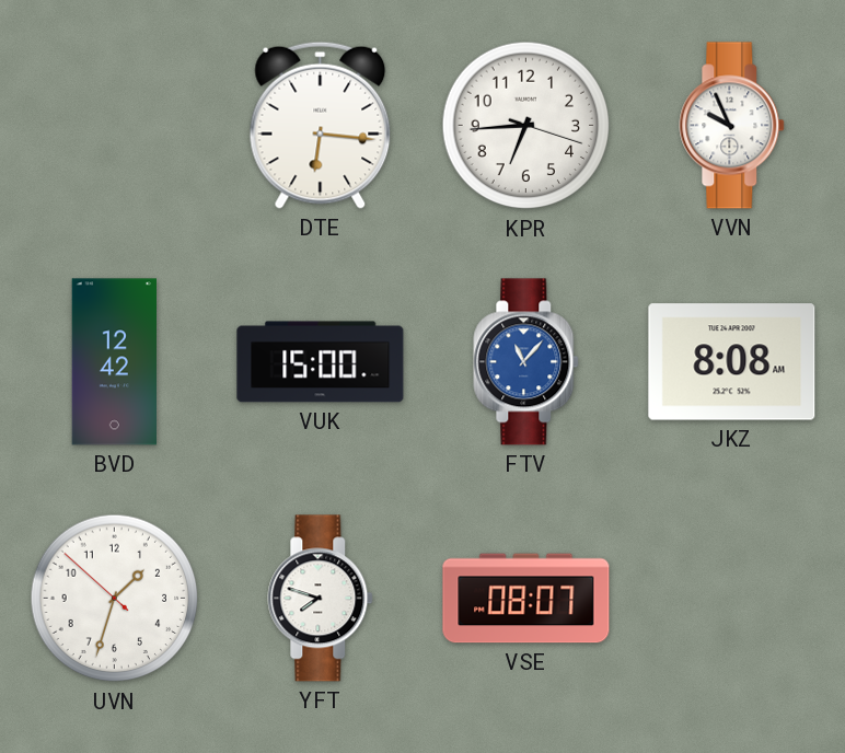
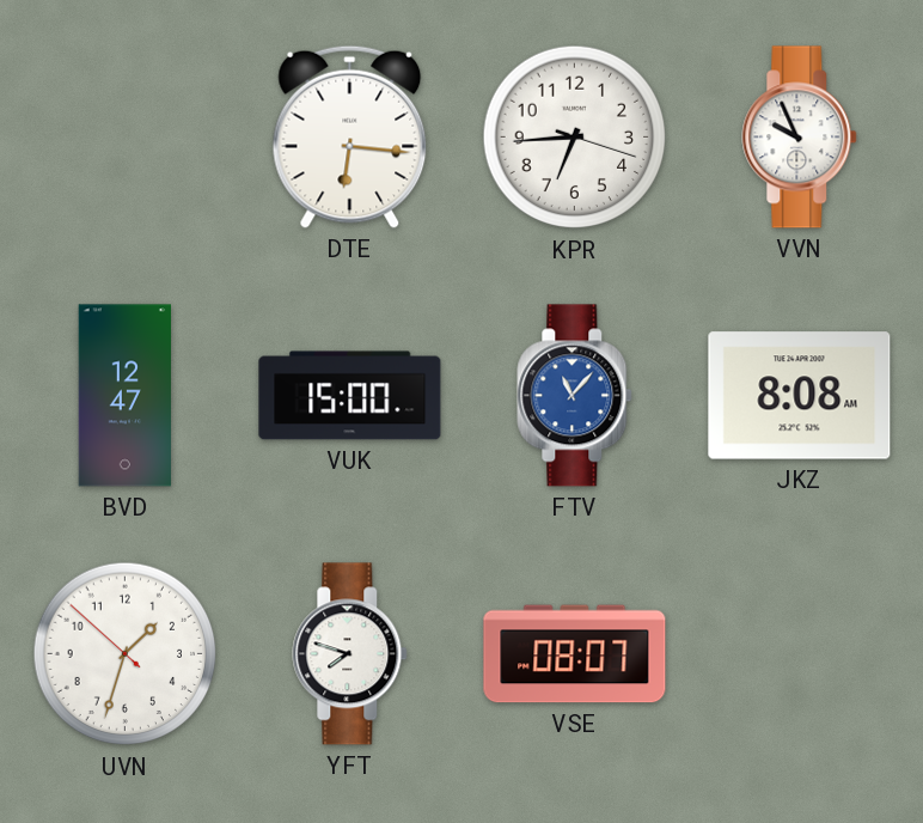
BVD: 12:42 -> 12:47 (124, 396)
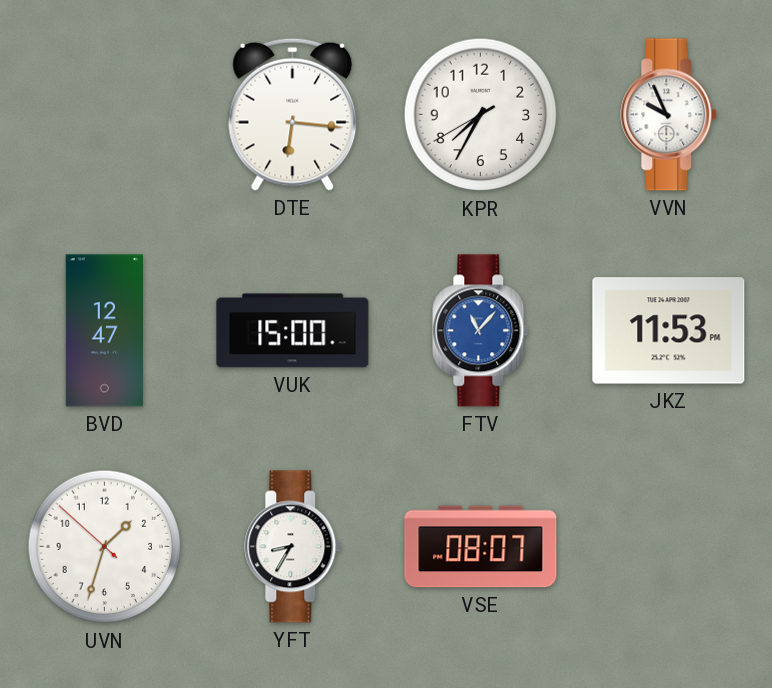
KPR: 6:44 -> 7:34 (481, 115)
JKZ: 8:08 -> 11:53 (669, 331)
YFT: 7:48 -> 8:35 (293, 547)
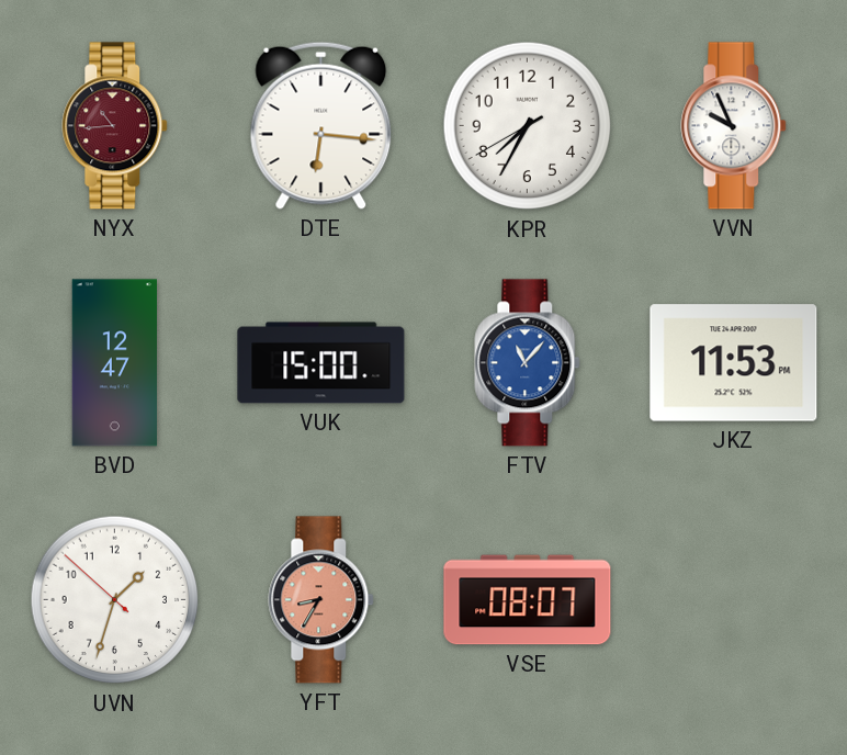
NYX: none -> 10:44 (115, 126)
YFT dial: white -> salmon (321, 600)
